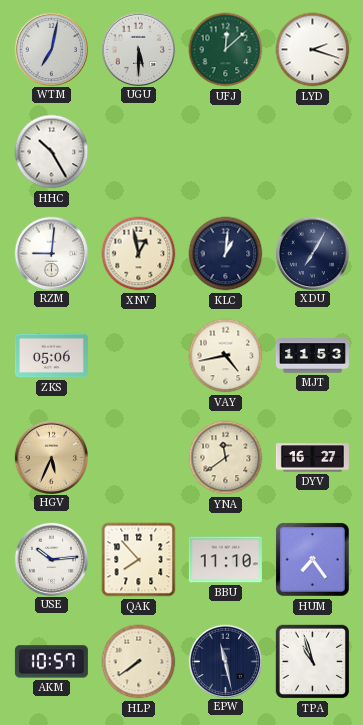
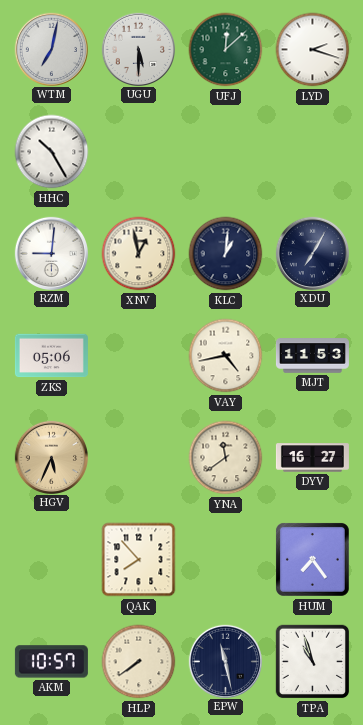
USE: 10:14 -> none (51, 559)
BBU: 11:10 -> none (225, 560)
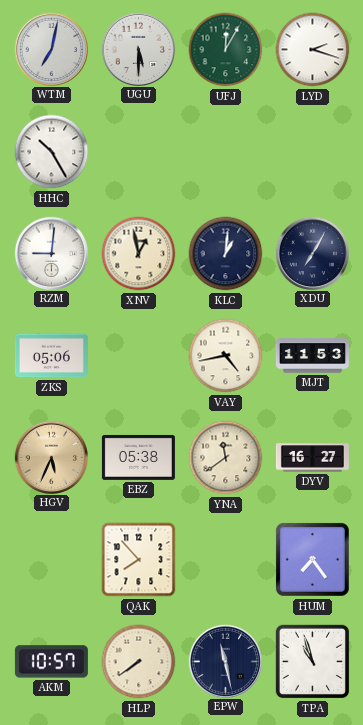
UFJ: 12:08 -> 12:05 (226, 50)
EBZ: none -> 05:38 (138, 457)
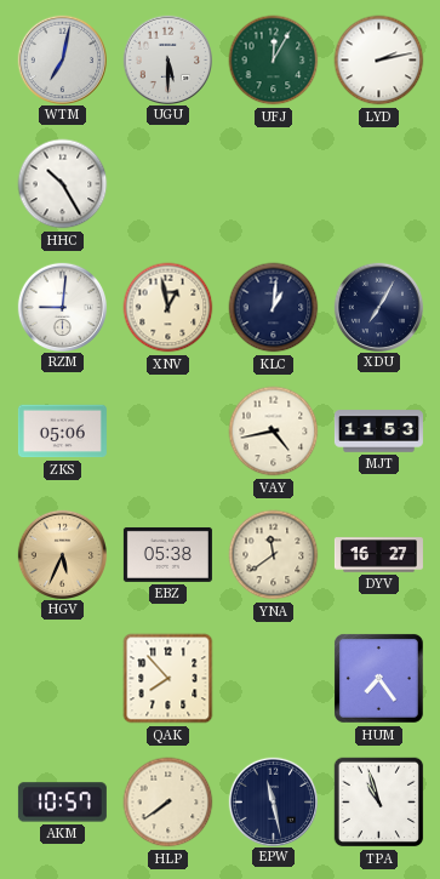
LYD: 2:18 -> 2:13 (379, 61)
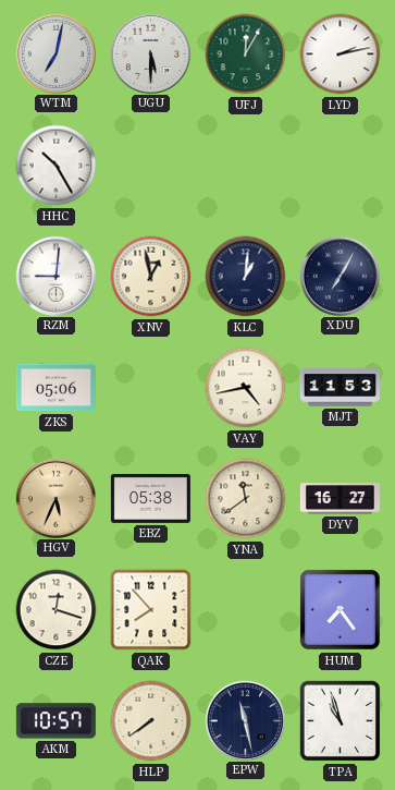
CZE: none -> 12:18 (57, 610)
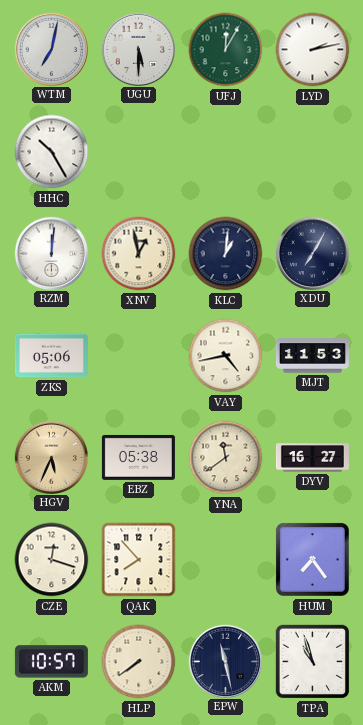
RZM: 9:01 -> 12:01 (51, 253)
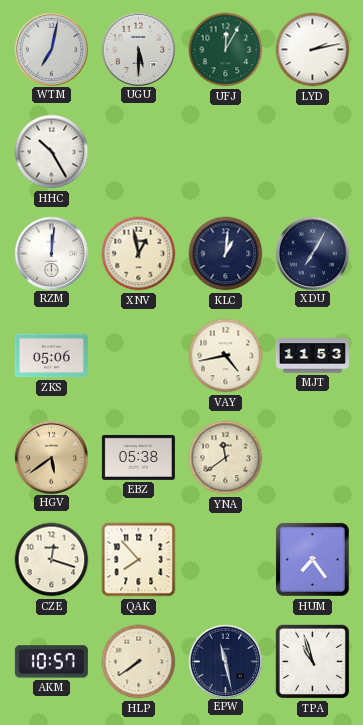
HGV: 5:34 -> 5:39 (51, 457)
DYV: 16:27 -> none (312, 458)
